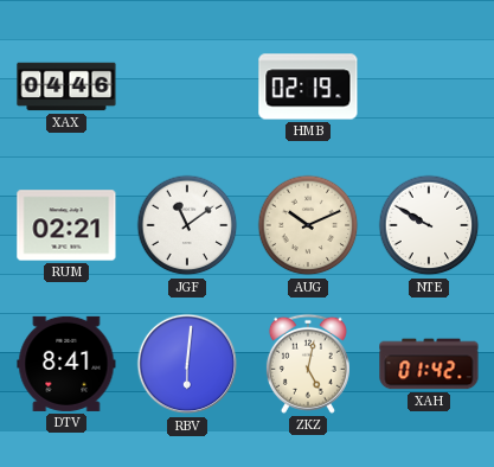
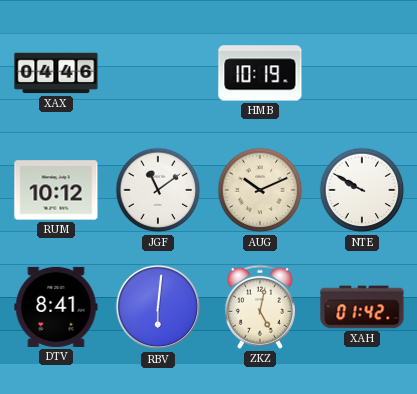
HMB: 02:19 -> 10:19 (260, 73)
RUM: 02:21 -> 10:12 (56, 190)
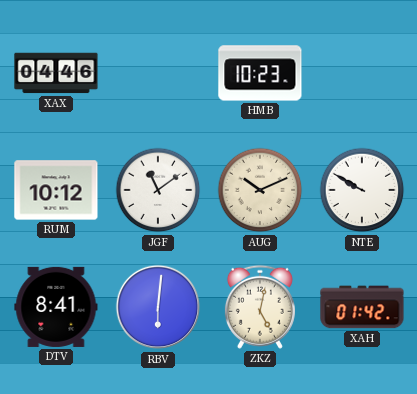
HMB: 10:19 -> 10:23 (260, 73)
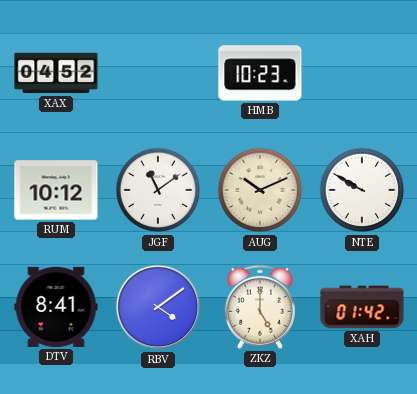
XAX: 04:46 -> 04:52 (56, 73)
RBV: 6:01 -> 4:09 (158, 307)
ZKZ: 5:02 -> 5:00 (260, 307)
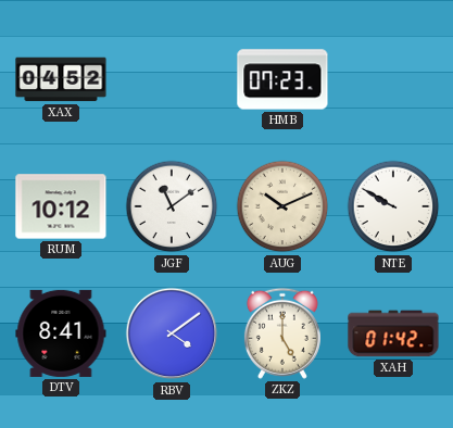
HMB: 10:23 -> 07:23 (282, 79)
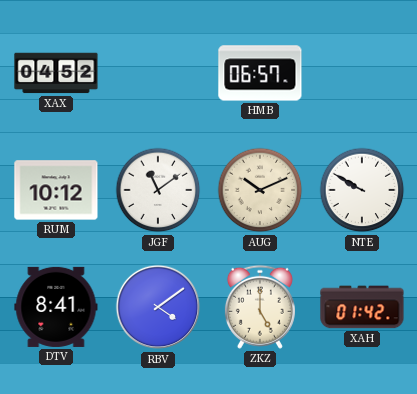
HMB: 07:23 -> 06:57 (260, 73)
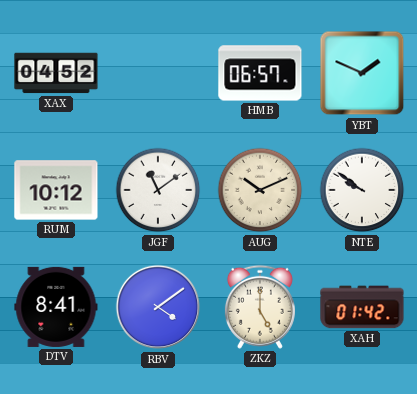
YBT: none -> 1:49 (362, 73)
NTE: 9:50 -> 9:51 (362, 190)
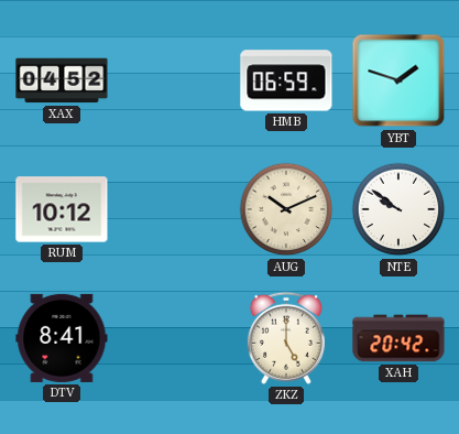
HMB: 06:57 -> 06:59 (286, 80)
YBT: 1:49 -> 1:48 (398, 80)
JGF: 11:09 -> none (158, 190)
RBV: 4:09 -> none (158, 307)
XAH: 01:42 -> 20:42 (398, 338)
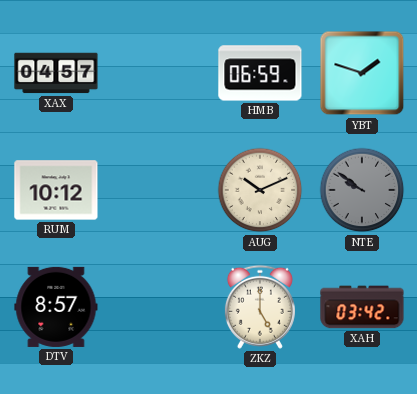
XAX: 04:52 -> 04:57 (56, 73)
NTE dial: white -> grey (362, 190)
DTV: 8:41 -> 8:57 (56, 307)
XAH: 20:42 -> 03:42 (362, 307)
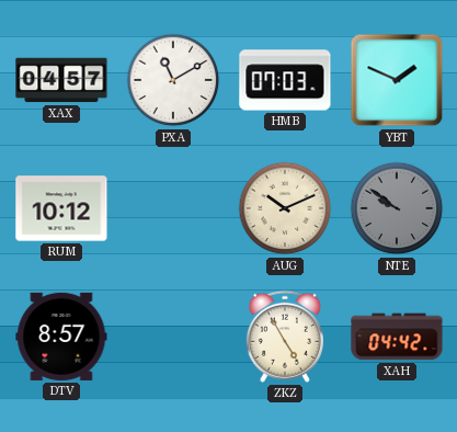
PXA: none -> 11:10 (173, 80)
HMB: 06:59 -> 07:03 (285, 80)
YBT: 1:48 -> 1:49 (397, 80)
ZKZ: 5:00 -> 4:55 (285, 337)
XAH: 03:42 -> 04:42 (397, 337)
